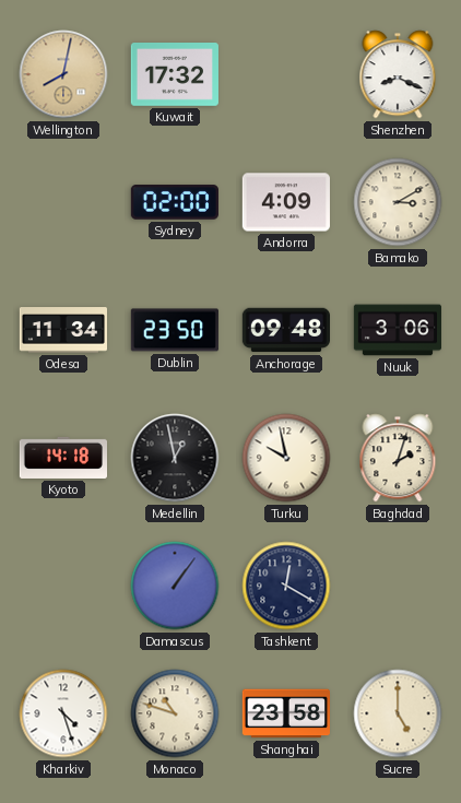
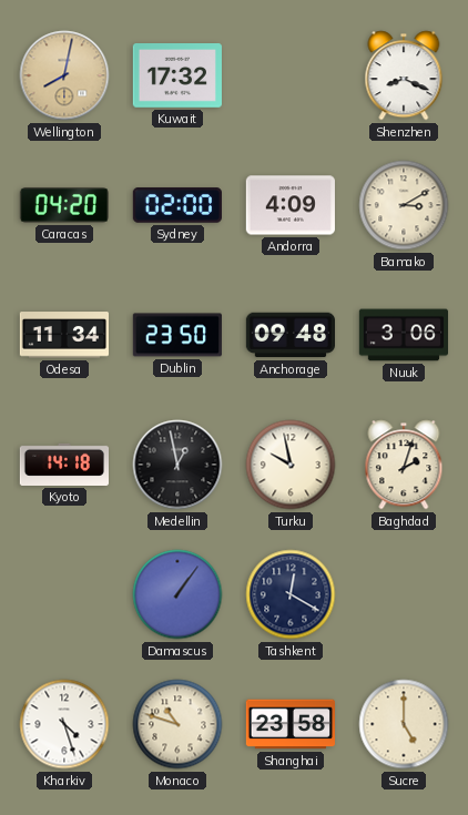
Caracas: none -> 04:20 (64, 206)
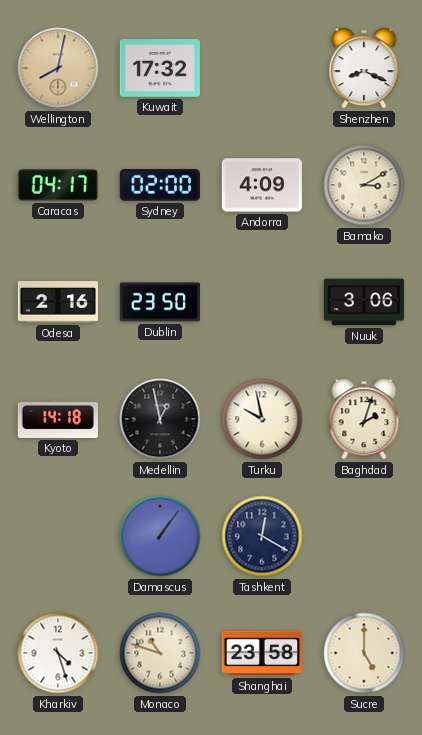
Caracas: 04:20 -> 04:17 (58, 186)
Odesa: 11:34 -> 2:16 (57, 302)
Anchorage: 09:48 -> none (289, 335)
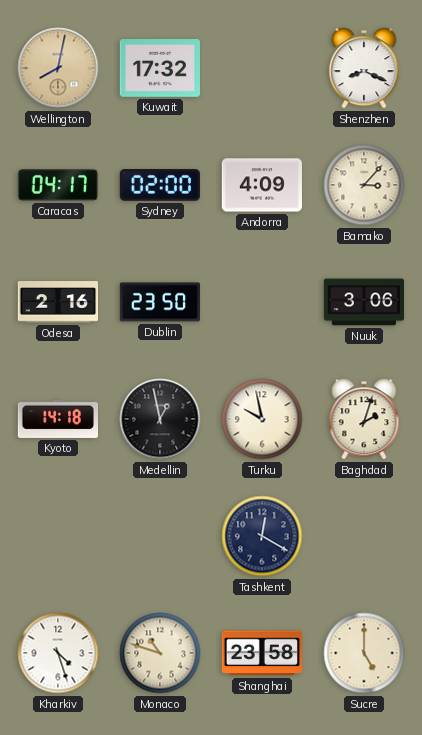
Bamako: 3:10 -> 3:07 (364, 185)
Damascus: 1:06 -> none (160, 536)
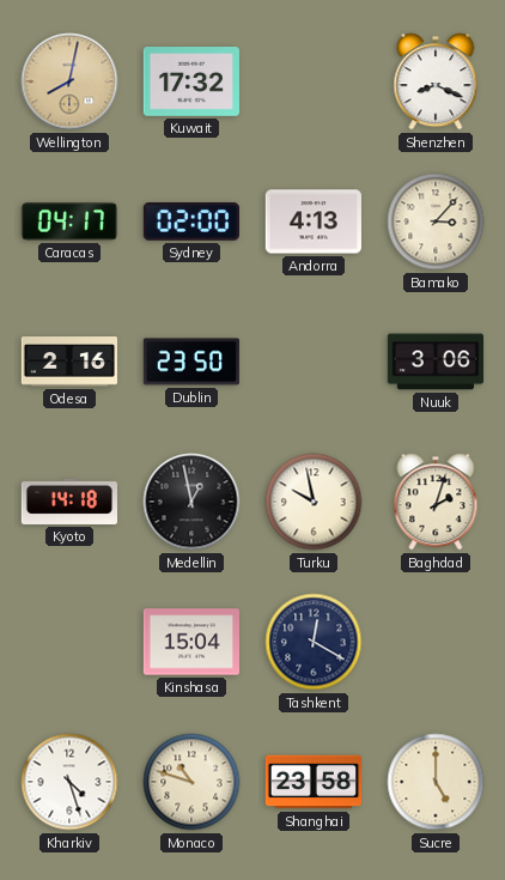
Andorra: 4:09 -> 4:13 (312, 221)
Kinshasa: none -> 15:04 (190, 642)
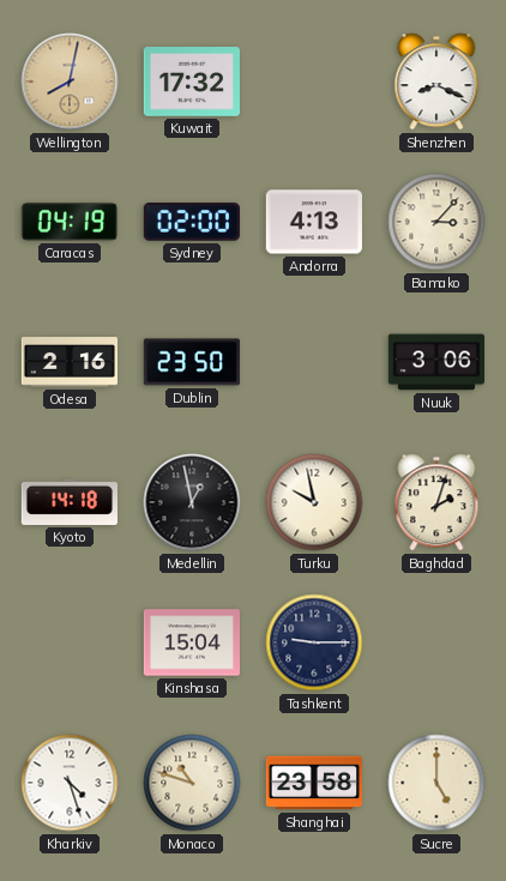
Caracas: 04:17 -> 04:19 (70, 223)
Tashkent: 12:20 -> 9:15 (314, 642)
